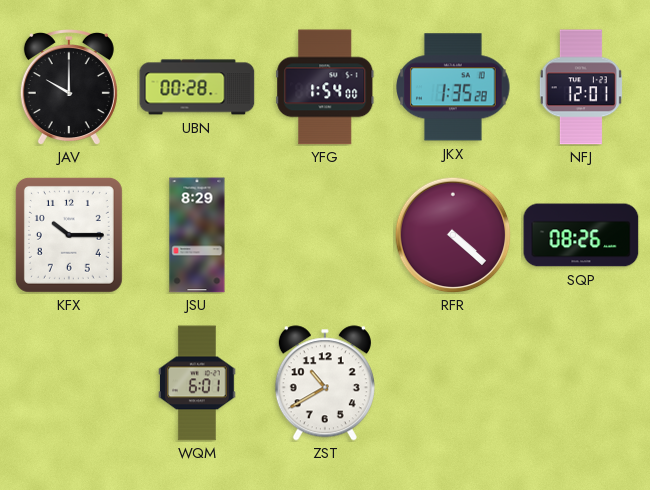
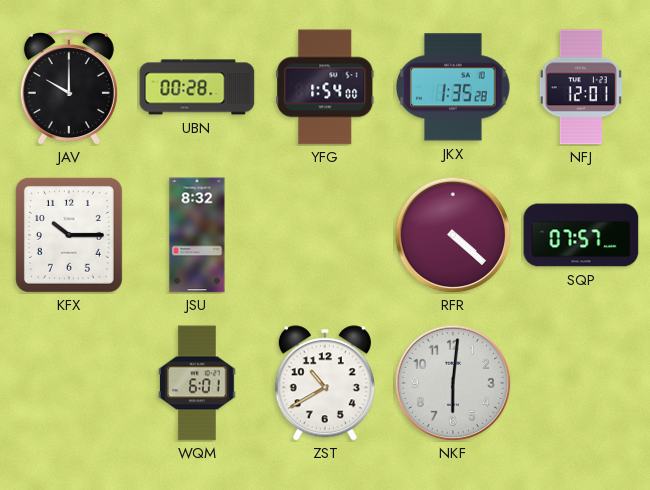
JSU: 8:29 -> 8:32 (197, 235)
SQP: 08:26 -> 07:57 (581, 235)
NKF: none -> 6:01 (453, 383)
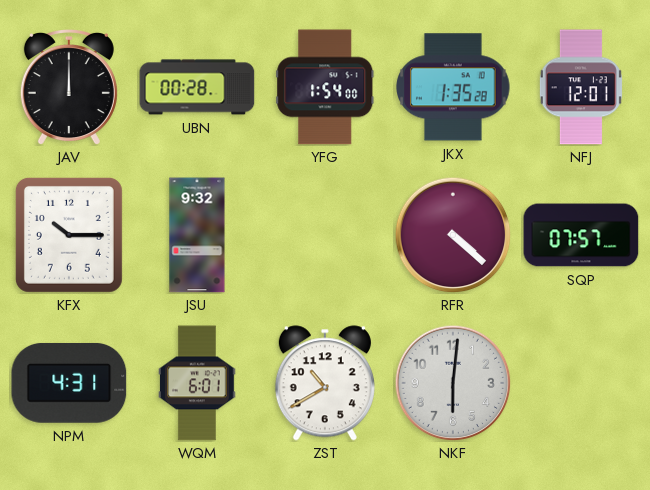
JAV: 10:00 -> 12:00 (69, 88)
JSU: 8:32 -> 9:32 (197, 235)
NPM: none -> 4:31 (69, 383)
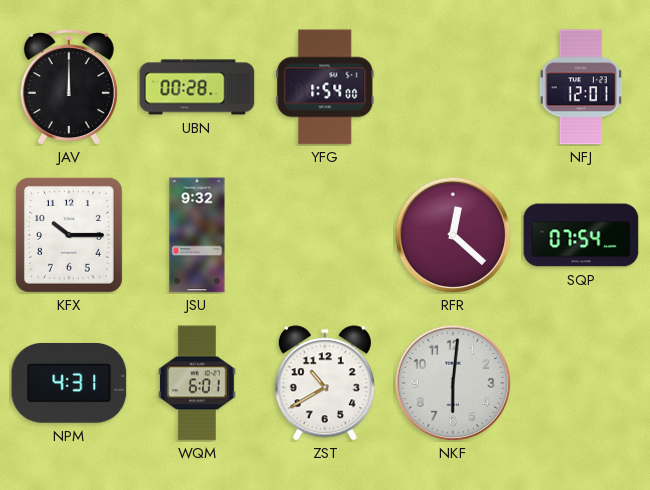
JKX: 1:35 -> none (453, 87)
RFR: 4:22 -> 12:22 (453, 235)
SQP: 07:57 -> 07:54 (581, 235)
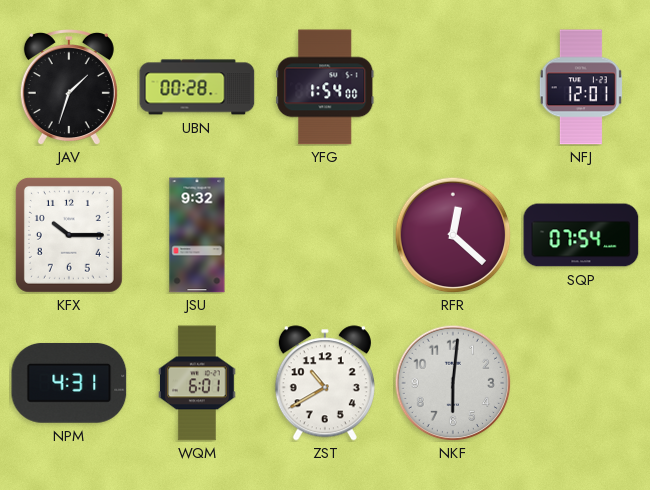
JAV: 12:00 -> 1:33 (69, 88)
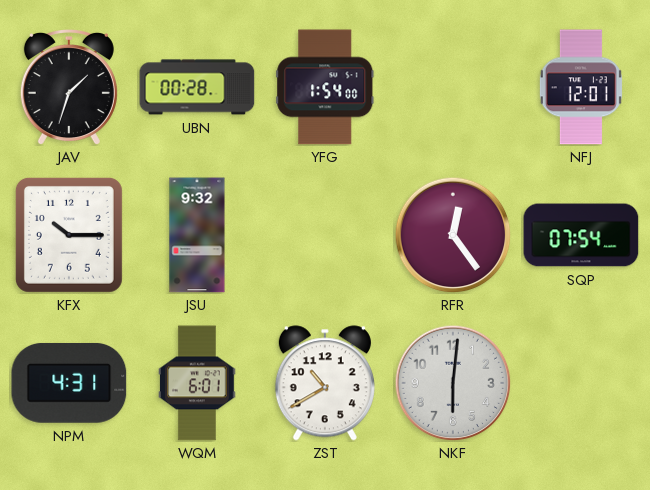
RFR: 12:22 -> 12:24 (453, 235)
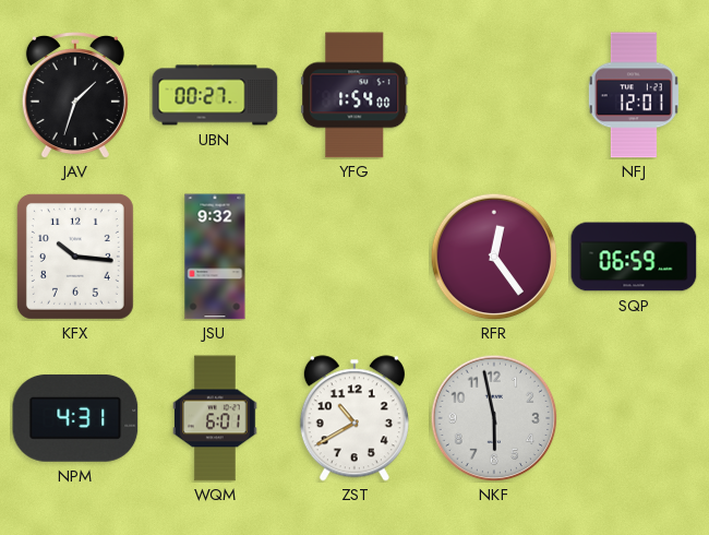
UBN: 00:28 -> 00:27 (215, 95)
KFX: 10:15 -> 10:16 (75, 257)
SQP: 07:54 -> 06:59 (634, 257)
NKF: 6:01 -> 5:58 (494, 418)
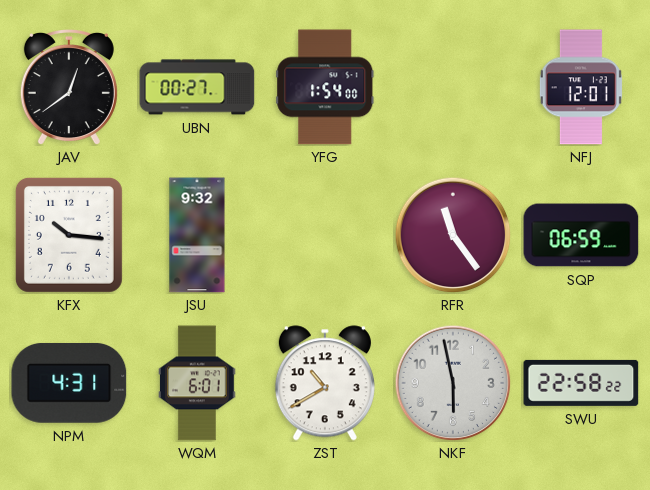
JAV: 1:33 -> 12:39 (69, 88)
RFR: 12:24 -> 11:24 (453, 235)
SWU: none -> 22:58 (581, 383)
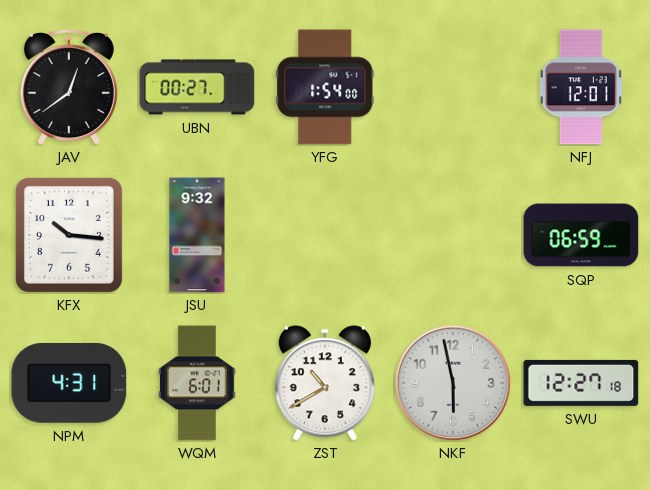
RFR: 11:24 -> none (453, 235)
SWU: 22:58 -> 12:27 (581, 383)
